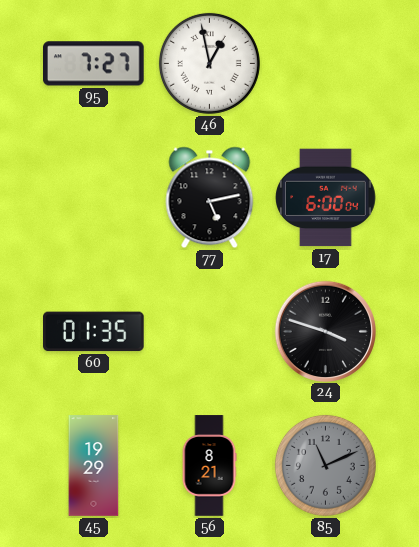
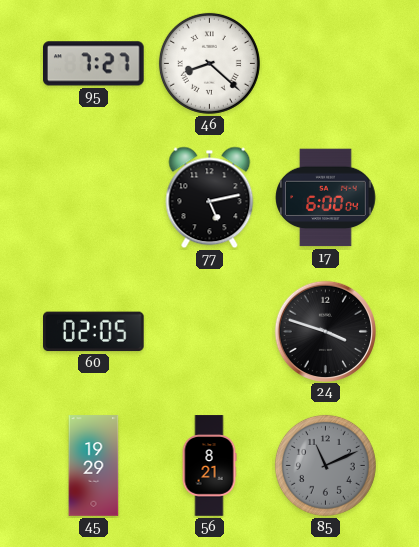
46: 12:58 -> 8:22 (209, 63)
60: 01:35 -> 02:05 (94, 332)
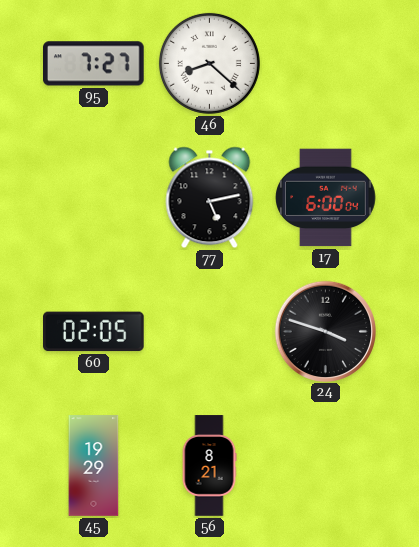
85: 11:11 -> none (325, 465)
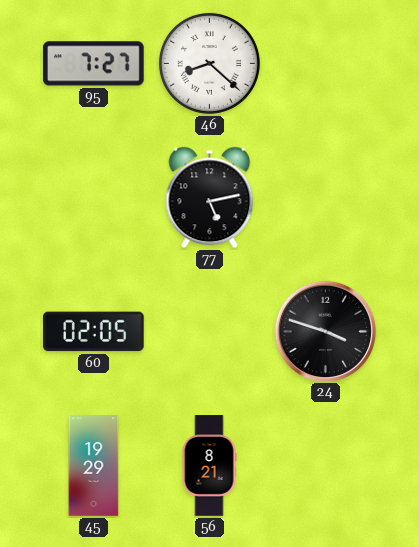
17: 6:00 -> none (326, 198)
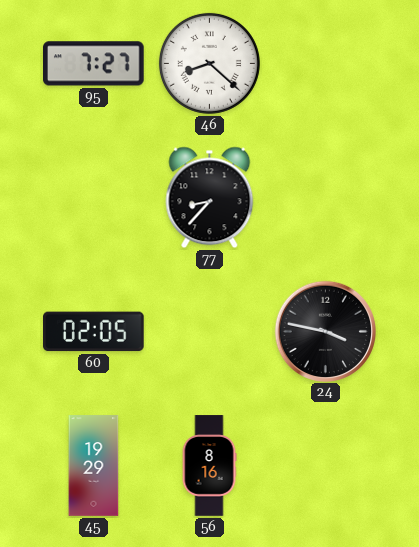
77: 5:13 -> 8:37 (210, 198)
24: 3:48 -> 3:47 (325, 331)
56: 8:21 -> 8:16 (209, 466)
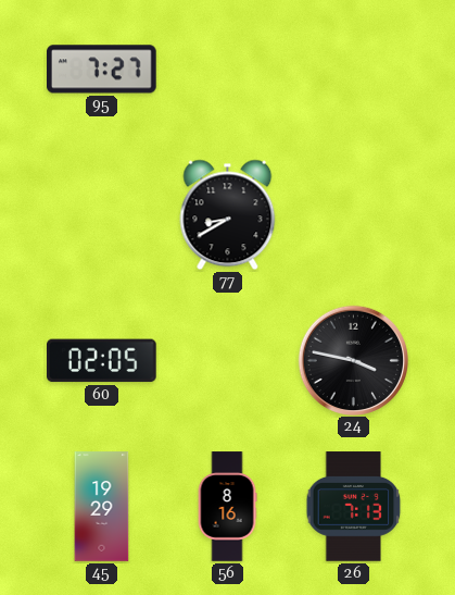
46: 8:22 -> none (209, 63)
77: 8:37 -> 8:40 (228, 215)
26: none -> 7:13 (354, 507)
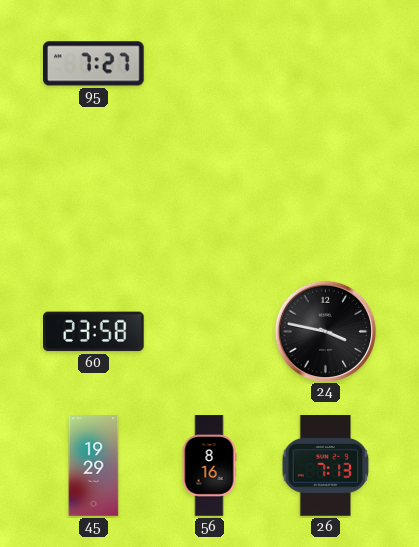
77: 8:40 -> none (228, 215)
60: 02:05 -> 23:58 (94, 332)
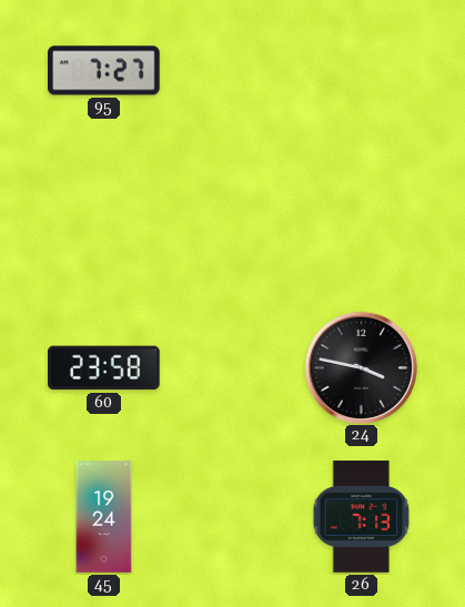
45: 19:29 -> 19:24 (104, 517)
56: 8:16 -> none (209, 466)
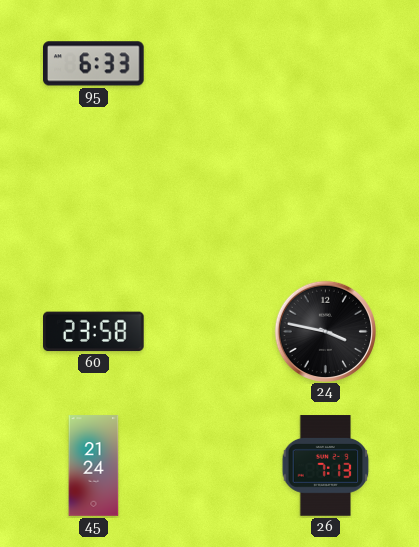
95: 7:27 -> 6:33 (94, 64)
45: 19:24 -> 21:24 (94, 466)
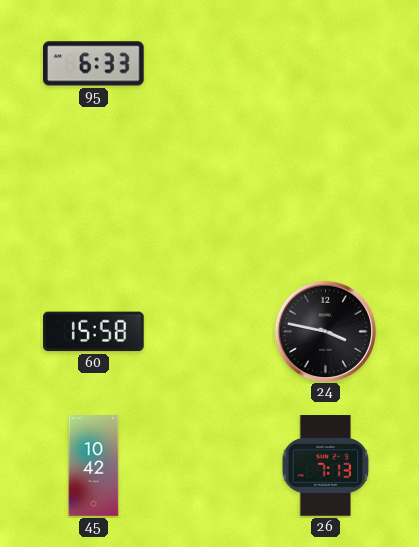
60: 23:58 -> 15:58 (94, 332)
45: 21:24 -> 10:42 (94, 466)
